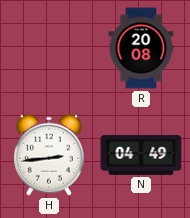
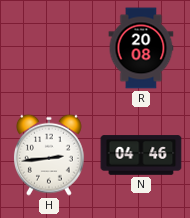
N: 04:49 -> 04:46 (141, 155)
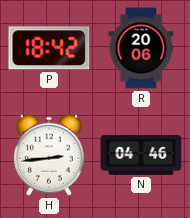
P: none -> 18:42 (49, 48)
R: 20:08 -> 20:06 (141, 48)
